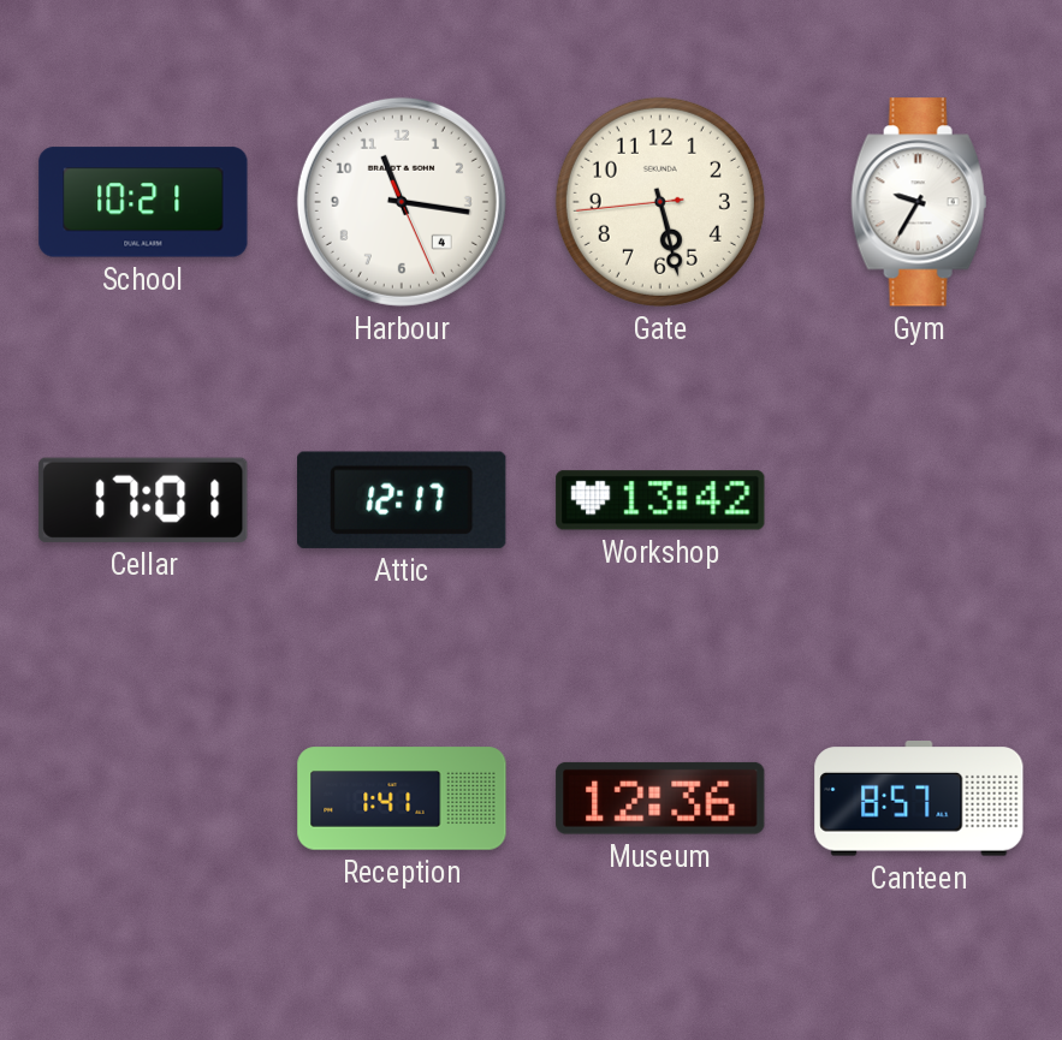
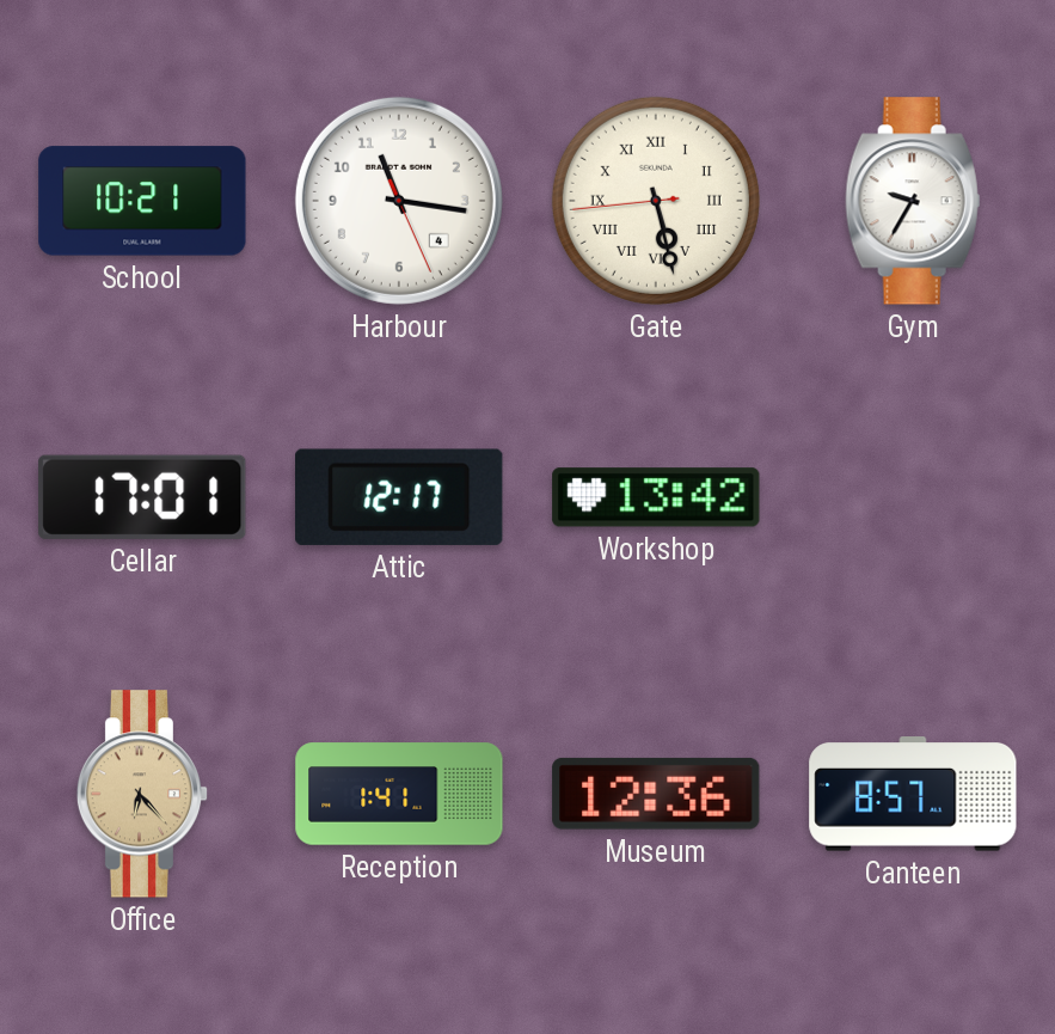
Gate numerals: Arabic -> Roman (656, 201)
Office: none -> 6:23 (142, 794)
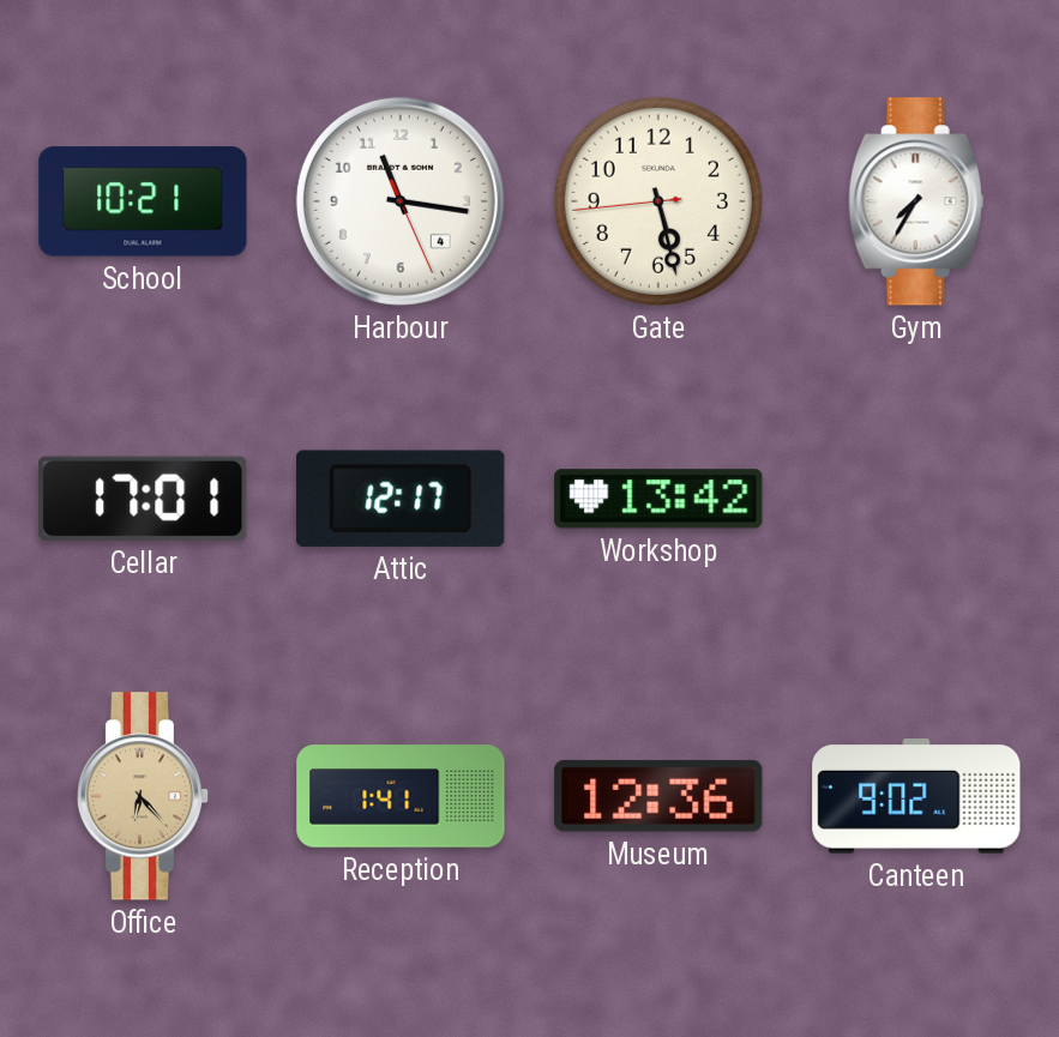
Gate numerals: Roman -> Arabic (658, 201)
Gym: 9:35 -> 7:35 (916, 201)
Canteen: 8:57 -> 9:02 (916, 796)
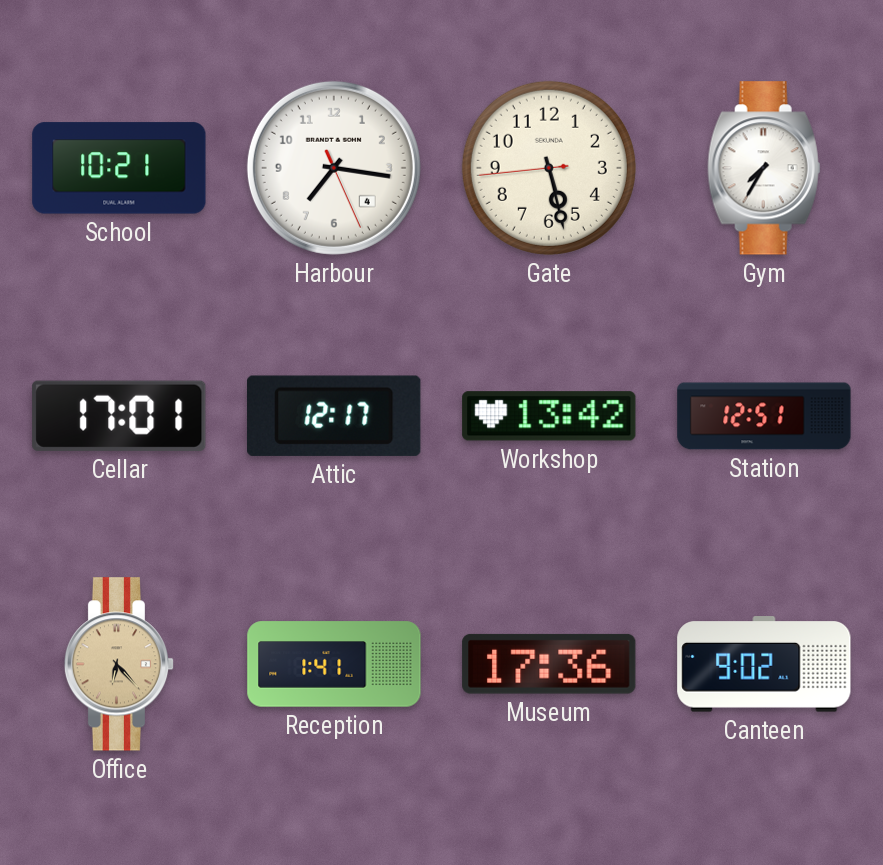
Harbour: 11:16 -> 7:16 (334, 168)
Station: none -> 12:51 (764, 416)
Museum: 12:36 -> 17:36 (549, 664)
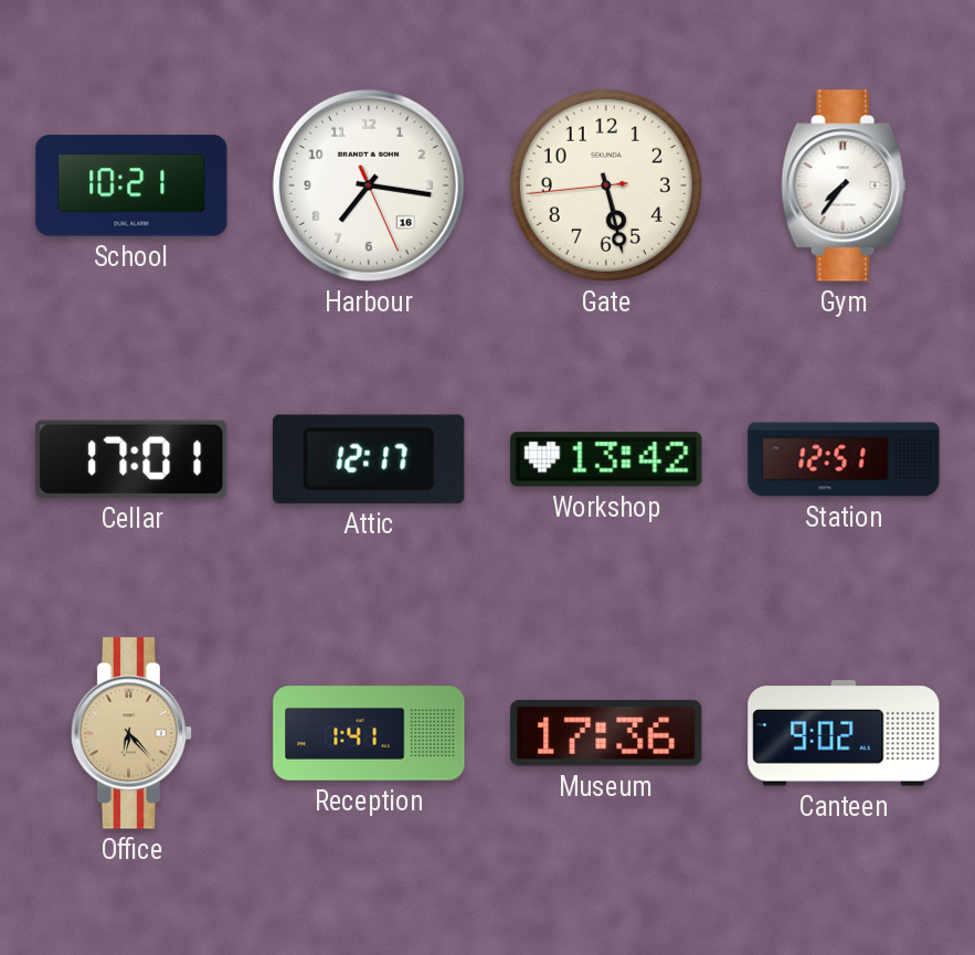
Harbour date: 4 -> 16 (369, 185)
Gym: 7:35 -> 7:36 (844, 185)
